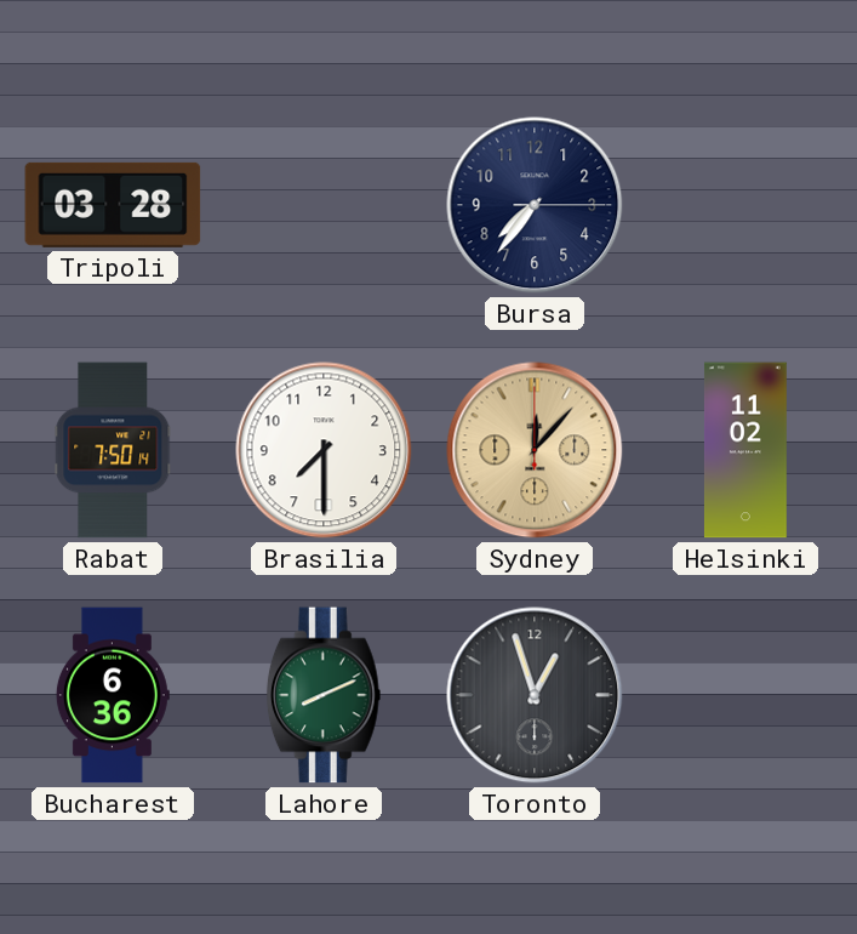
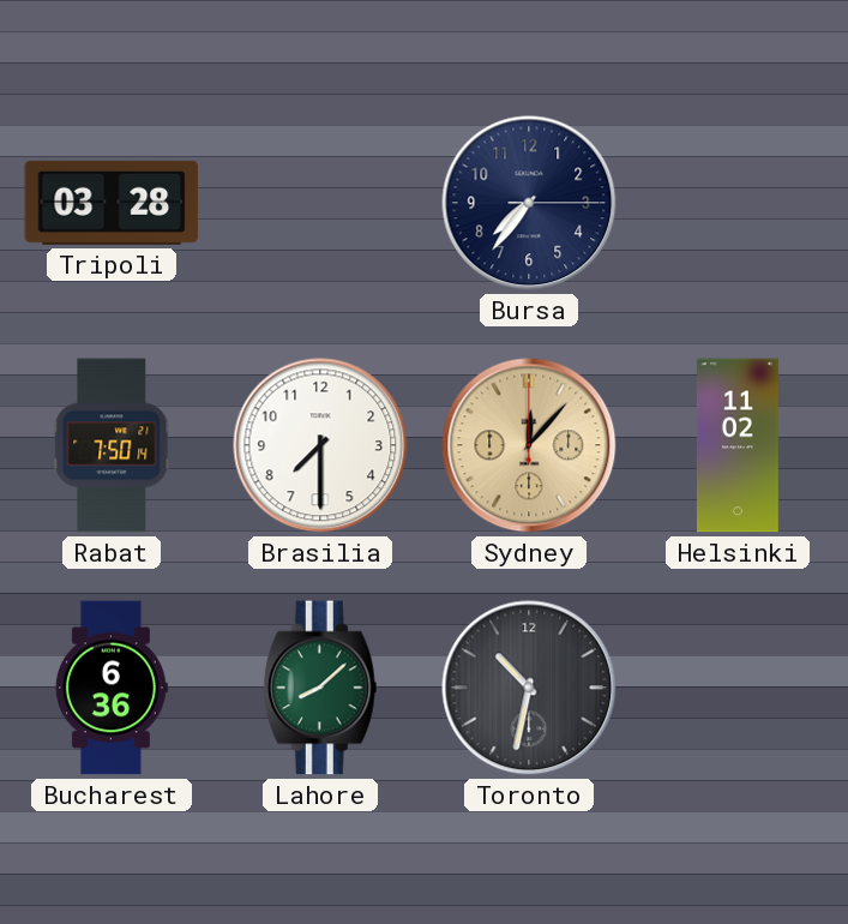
Lahore: 8:11 -> 8:08 (320, 688)
Toronto: 12:57 -> 10:32 (529, 688)
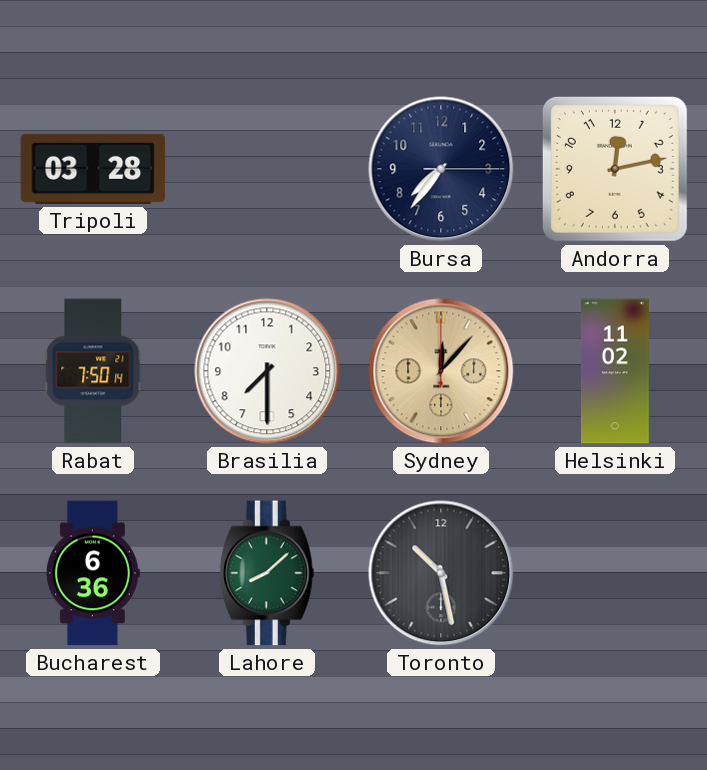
Andorra: none -> 12:13 (615, 169)
Toronto: 10:32 -> 10:28 (441, 573)
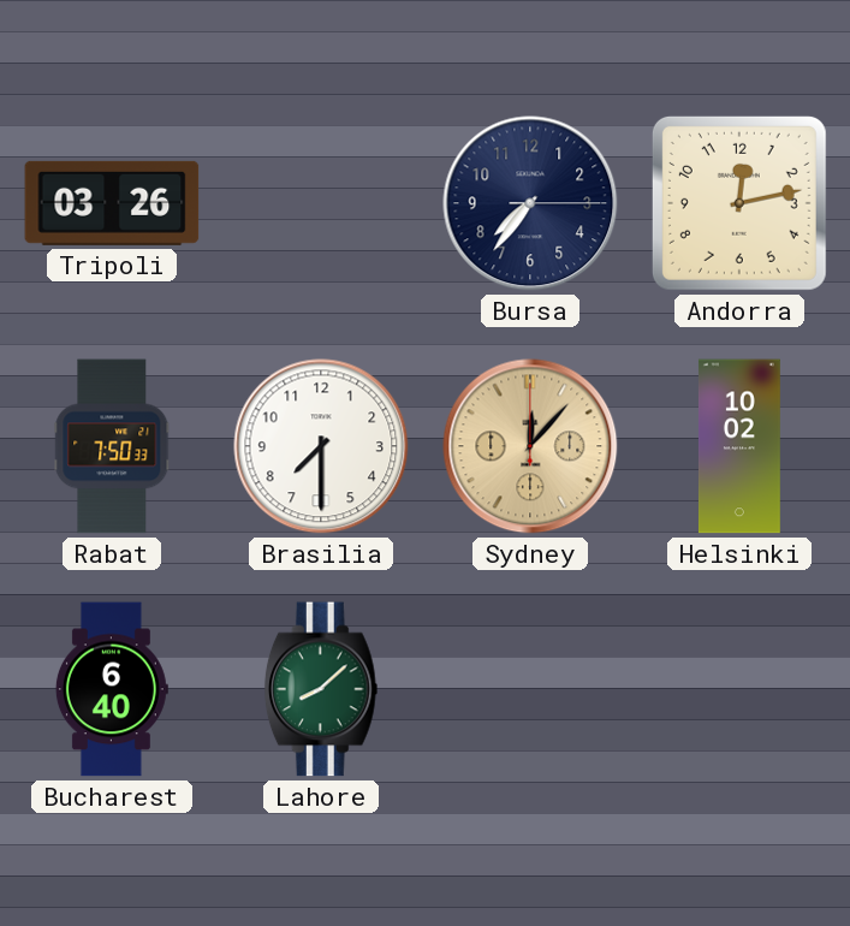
Tripoli: 03:28 -> 03:26 (112, 203)
Rabat: 7:50:14 -> 7:50:33 (112, 446)
Helsinki: 11:02 -> 10:02 (739, 446)
Bucharest: 6:36 -> 6:40 (112, 689)
Toronto: 10:28 -> none (441, 573)
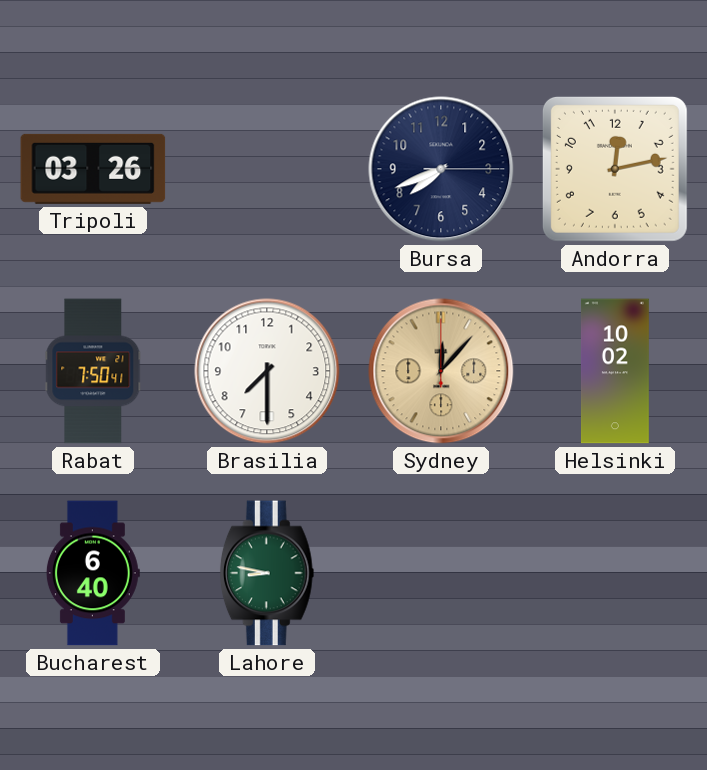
Bursa: 7:36 -> 7:41 (441, 169)
Rabat: 7:50:33 -> 7:50:41 (93, 371)
Lahore: 8:08 -> 8:47 (267, 573)
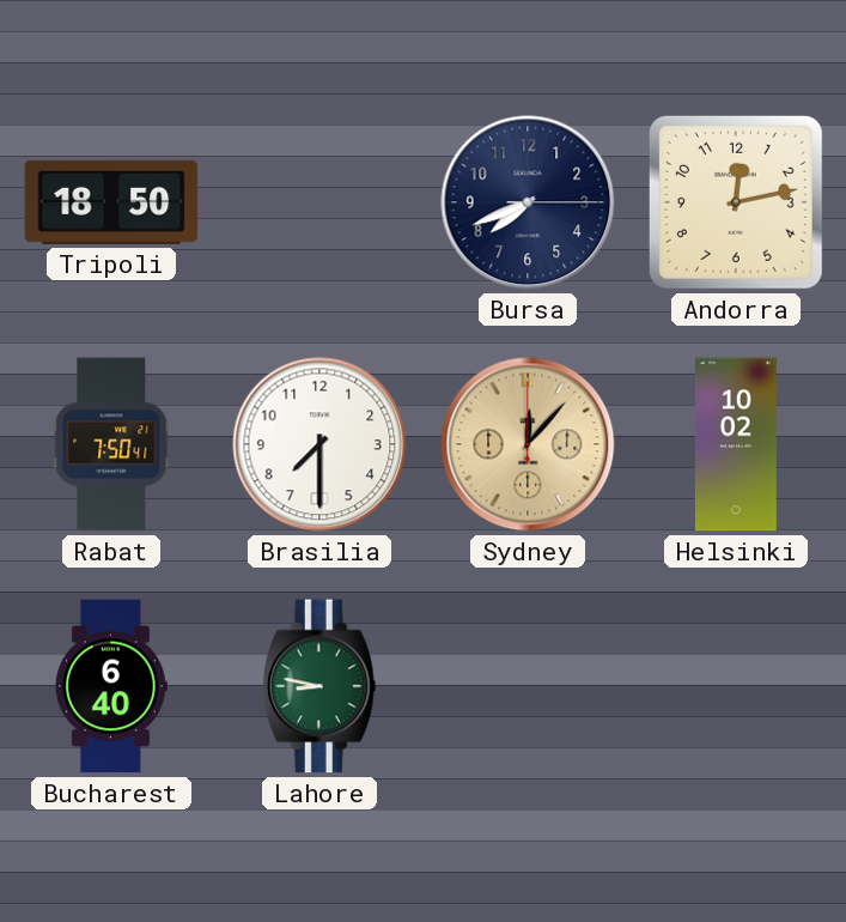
Tripoli: 03:26 -> 18:50 (111, 202)
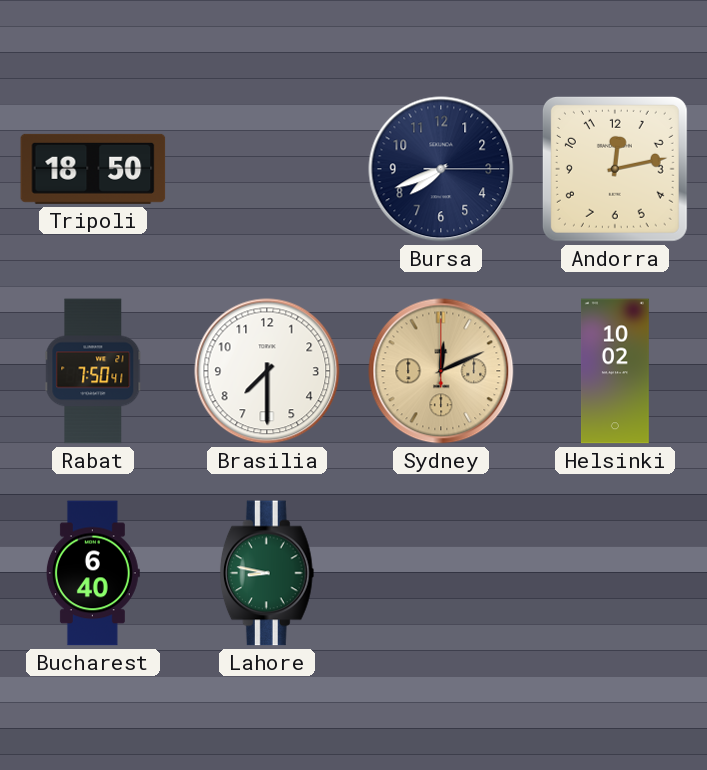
Sydney: 12:07 -> 12:11 (441, 371)
